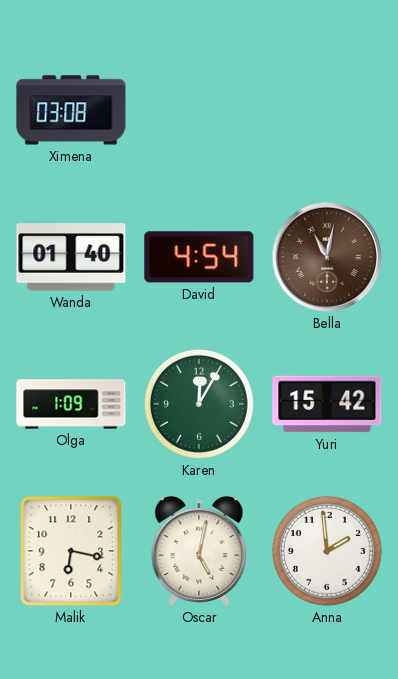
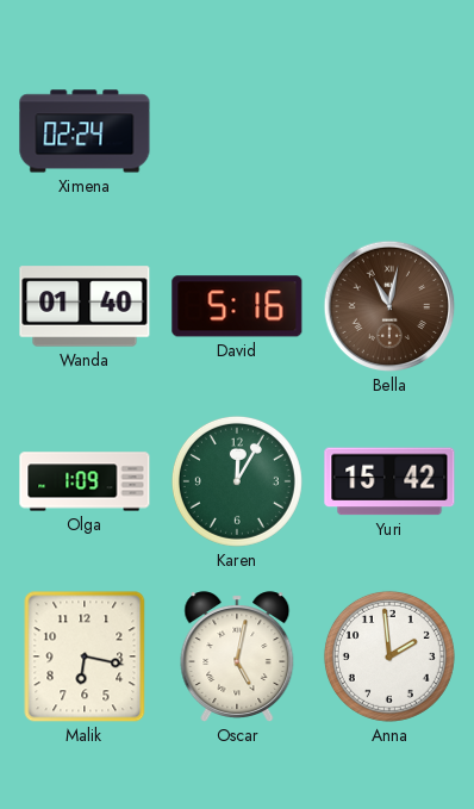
Ximena: 03:08 -> 02:24 (85, 131)
David: 4:54 -> 5:16 (237, 306)
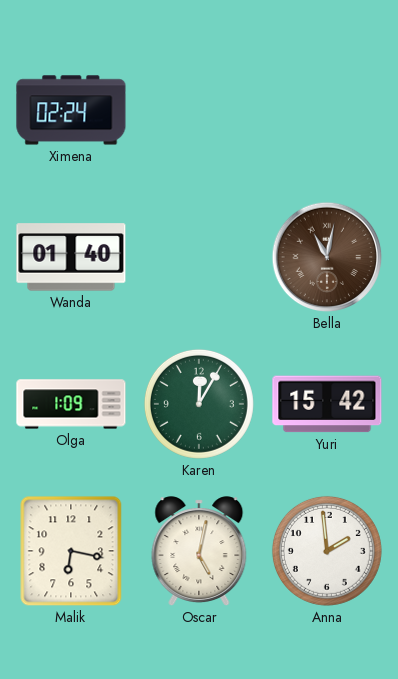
David: 5:16 -> none (237, 306)
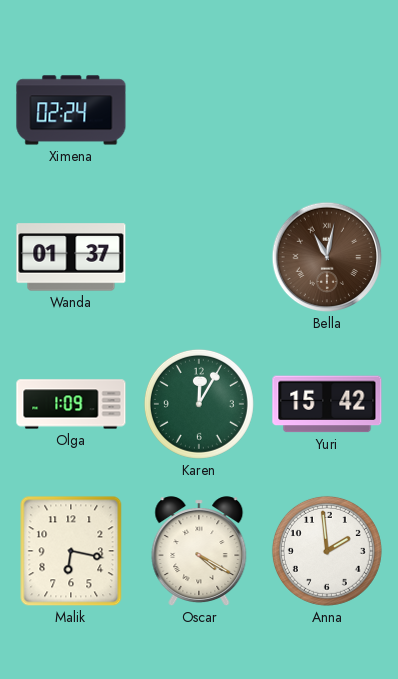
Wanda: 01:40 -> 01:37 (71, 257)
Oscar: 5:02 -> 4:20 (199, 551)
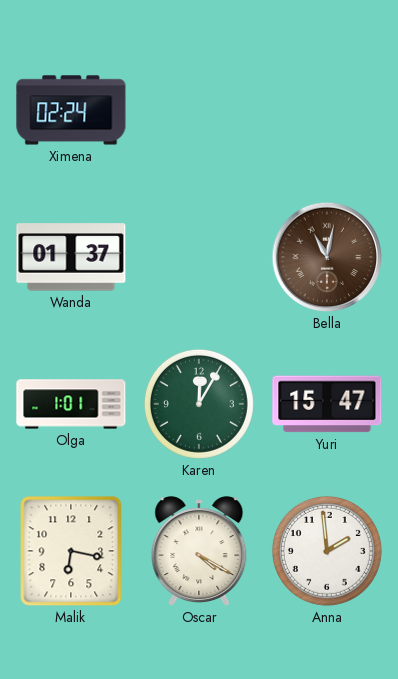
Olga: 1:09 -> 1:01 (71, 404)
Yuri: 15:42 -> 15:47 (327, 404)
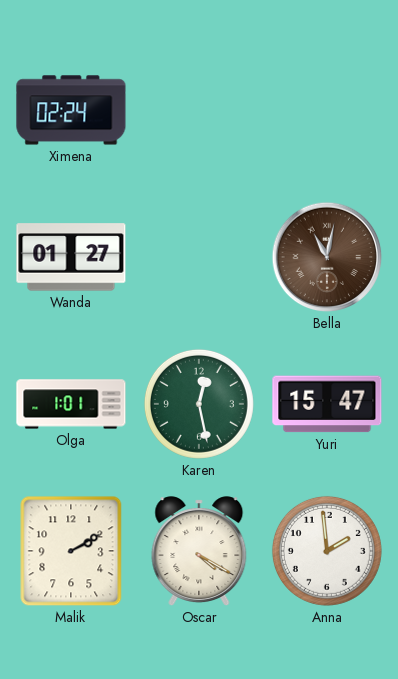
Wanda: 01:37 -> 01:27 (71, 257)
Karen: 12:05 -> 12:28 (199, 404)
Malik: 6:17 -> 2:10 (71, 551)
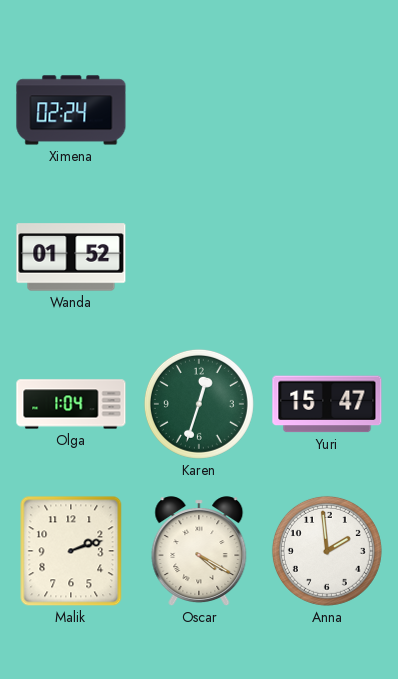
Wanda: 01:27 -> 01:52 (71, 257)
Bella: 11:02 -> none (327, 257)
Olga: 1:01 -> 1:04 (71, 404)
Karen: 12:28 -> 12:33 (199, 404)
Malik: 2:10 -> 2:12 (71, 551)
